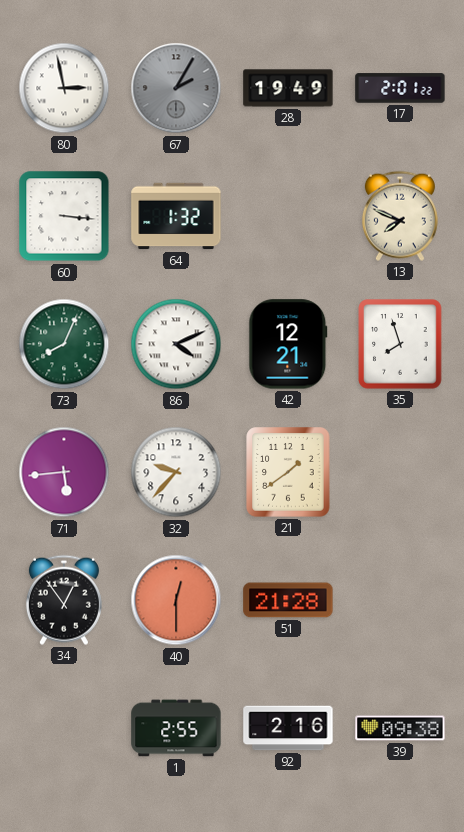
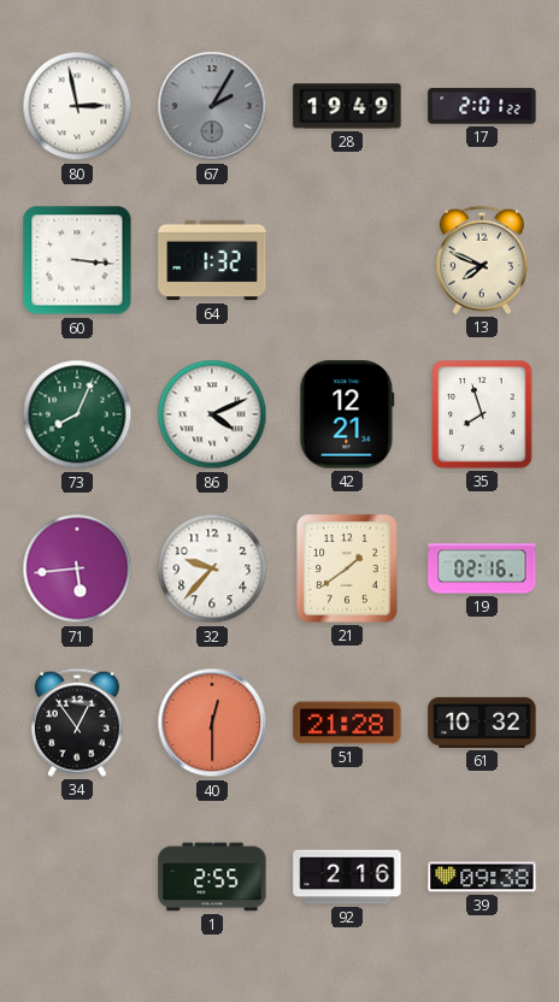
19: none -> 02:16 (482, 568)
61: none -> 10:32 (482, 723)
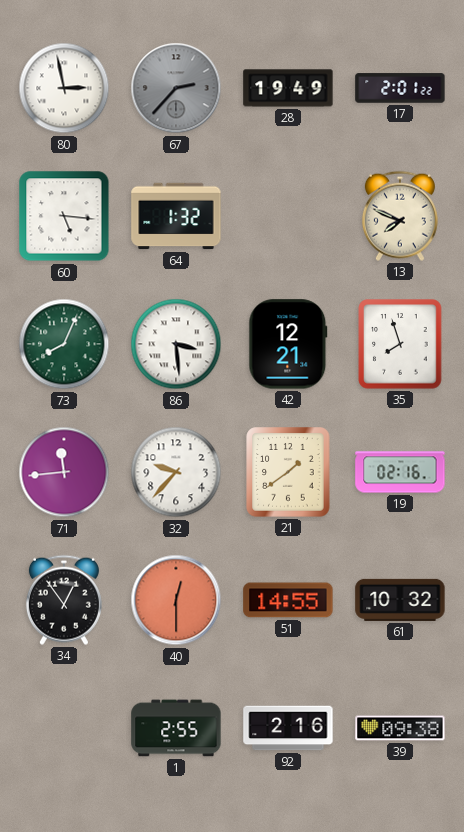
67: 2:05 -> 2:37 (176, 88)
60: 3:16 -> 5:16 (64, 216)
86: 4:11 -> 3:29 (176, 344)
71: 5:44 -> 11:44 (64, 472)
51: 21:28 -> 14:55 (288, 600)
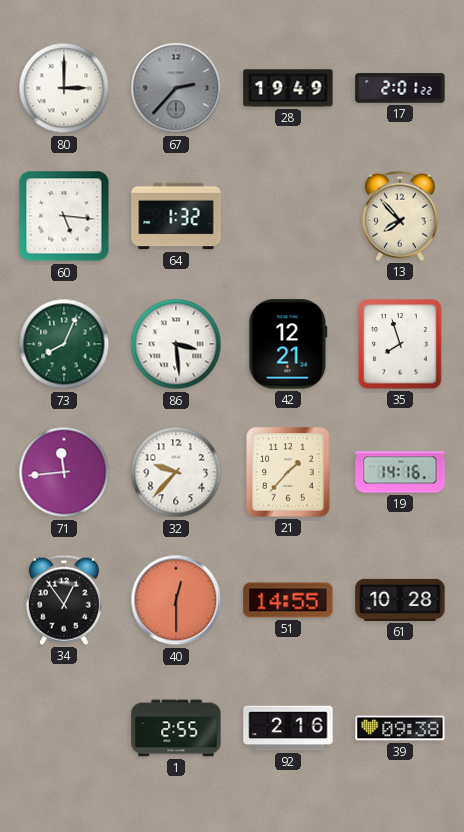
80: 2:58 -> 3:00 (64, 88)
13: 7:49 -> 7:53 (400, 216)
21: 1:39 -> 1:37 (288, 472)
19: 02:16 -> 14:16 (400, 472)
61: 10:32 -> 10:28 (400, 600)
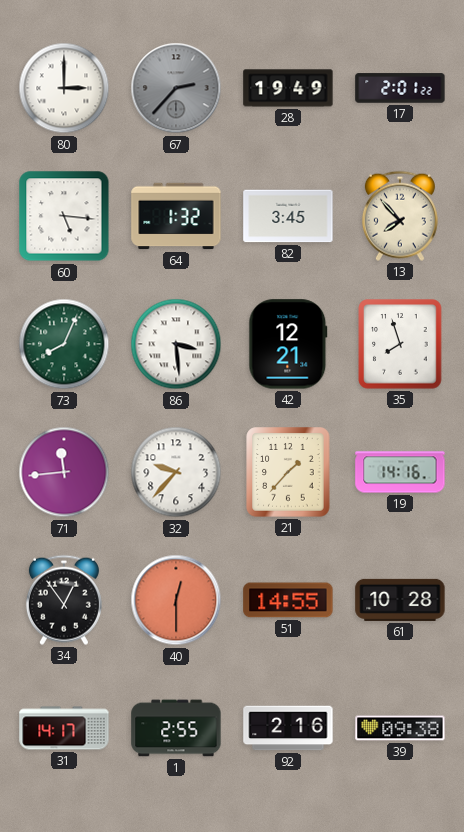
82: none -> 3:45 (288, 216)
31: none -> 14:17 (64, 728)
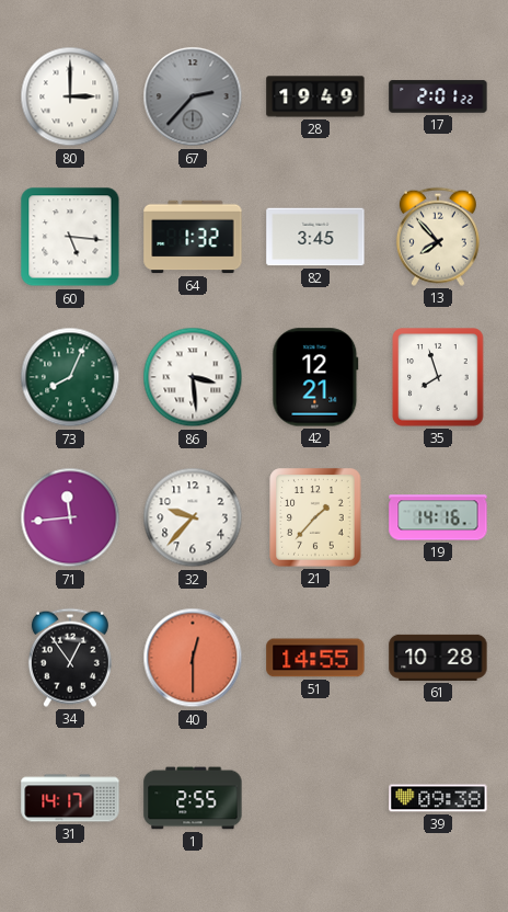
92: 2:16 -> none (288, 728)
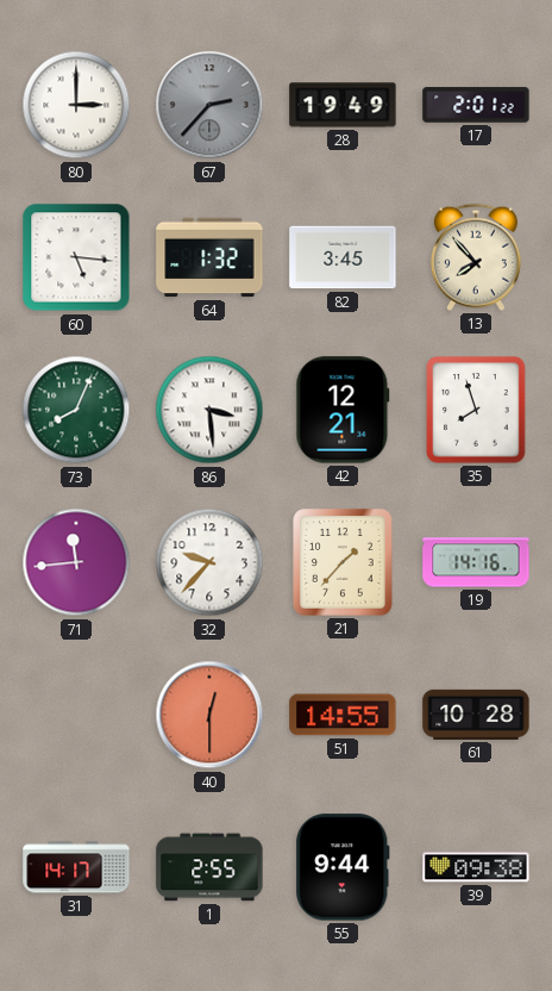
34: 12:54 -> none (70, 658)
55: none -> 9:44 (343, 867)
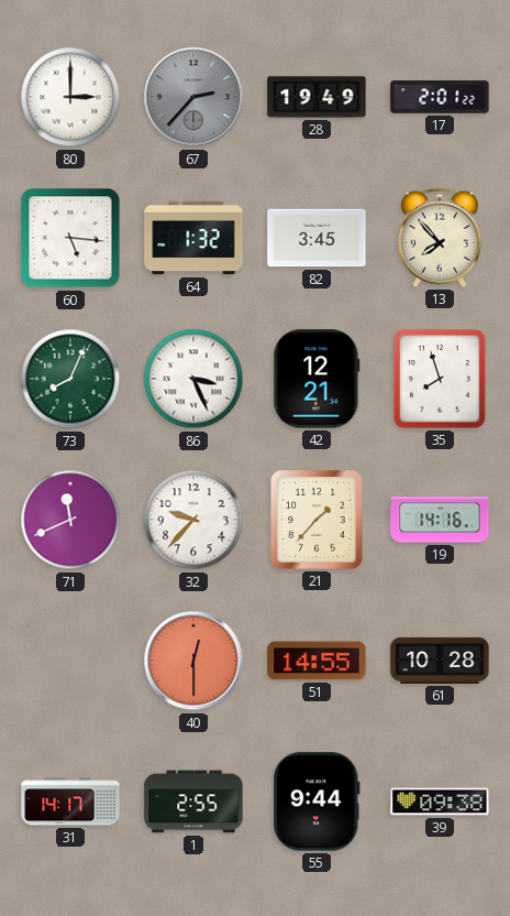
86: 3:29 -> 3:26 (193, 379)
71: 11:44 -> 11:41 (70, 520)
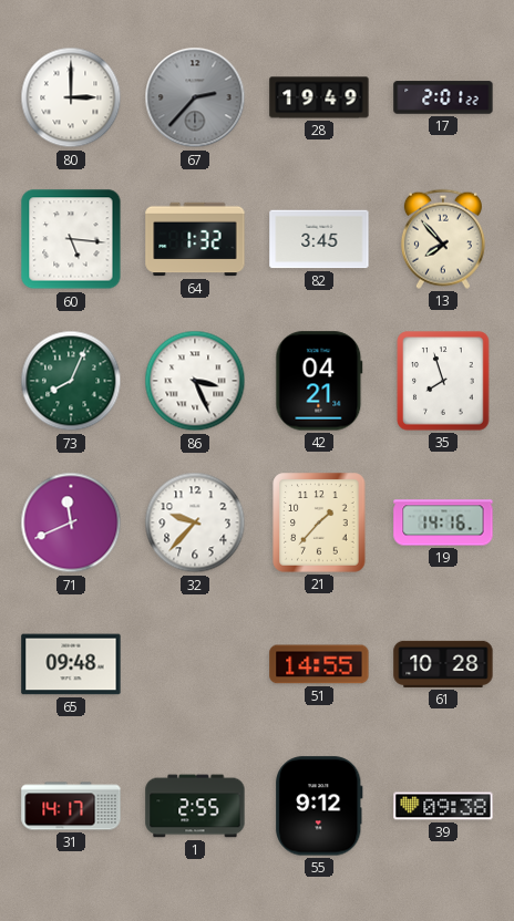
42: 12:21 -> 04:21 (319, 381)
65: none -> 09:48 (71, 664)
40: 12:30 -> none (193, 661)
55: 9:44 -> 9:12 (319, 806)
